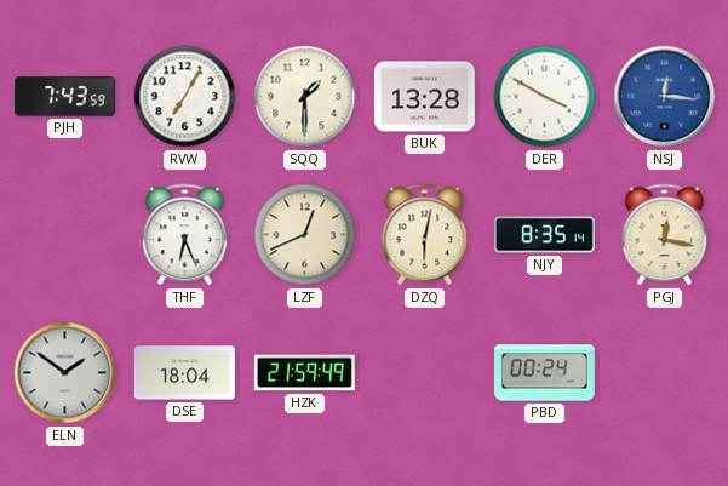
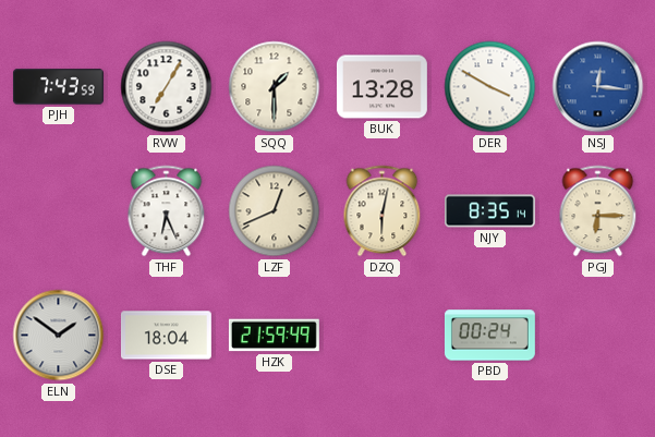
PGJ: 12:17 -> 6:15 (598, 211)
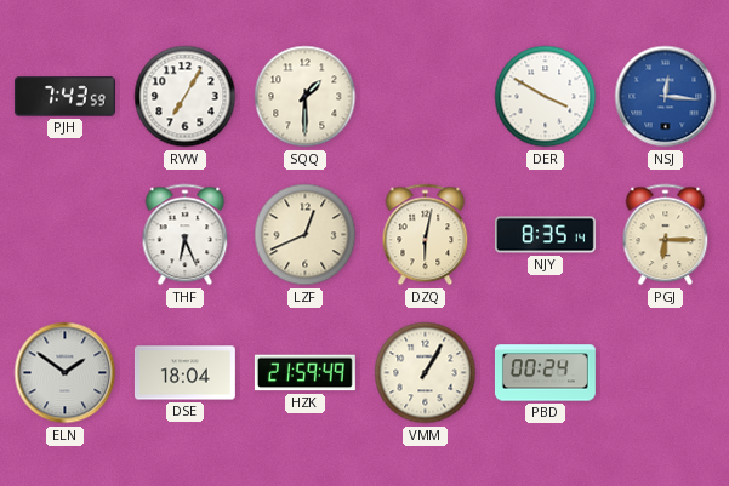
BUK: 13:28 -> none (381, 87)
VMM: none -> 1:05 (426, 373)
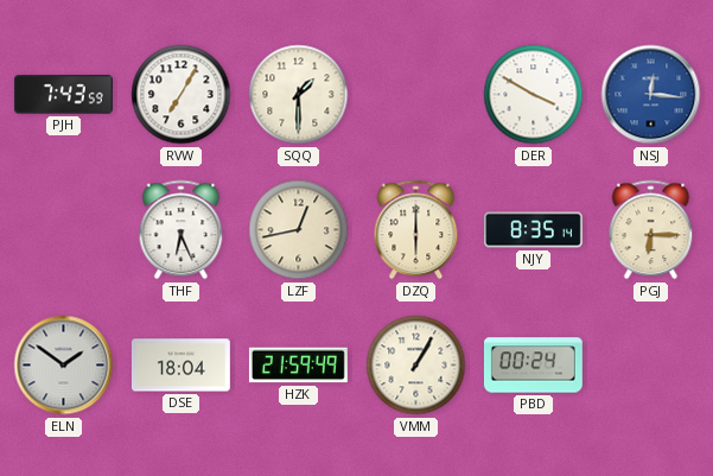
LZF: 12:41 -> 12:43 (299, 230)
DZQ: 6:02 -> 6:00 (416, 230)
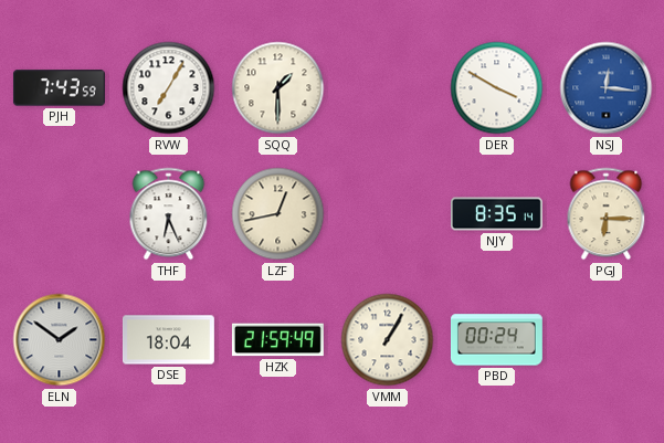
DZQ: 6:00 -> none (416, 230)
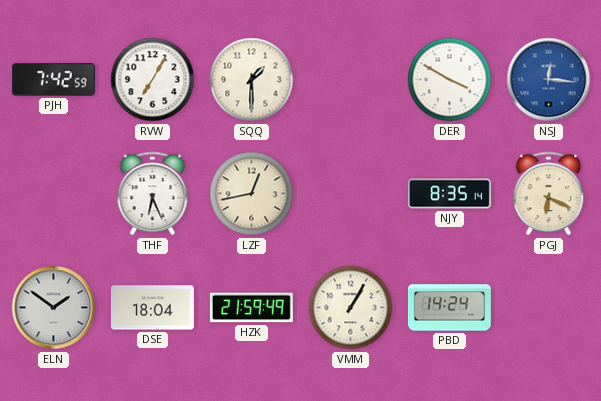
PJH: 7:43 -> 7:42 (53, 80)
PGJ: 6:15 -> 6:19 (549, 194)
PBD: 00:24 -> 14:24 (449, 308)
